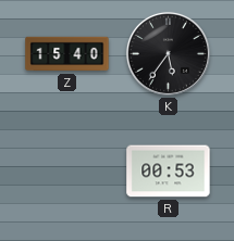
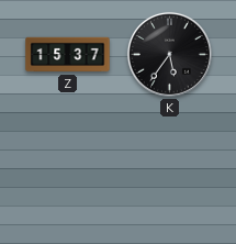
Z: 15:40 -> 15:37 (68, 55)
R: 00:53 -> none (169, 172)
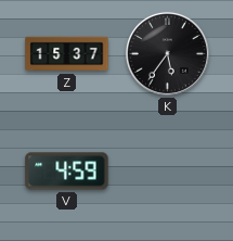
V: none -> 4:59 (67, 172)
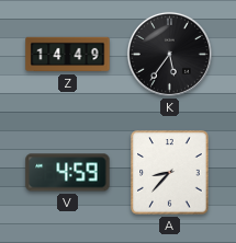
Z: 15:37 -> 14:49 (68, 55)
A: none -> 8:37 (170, 173)
